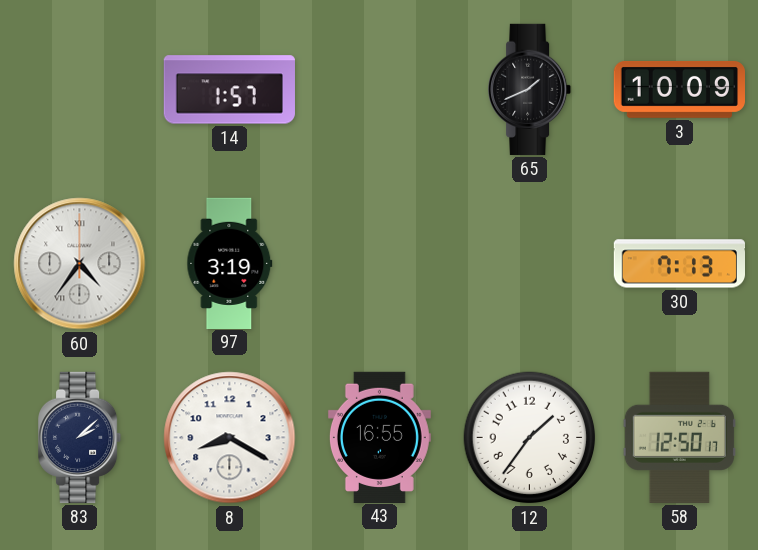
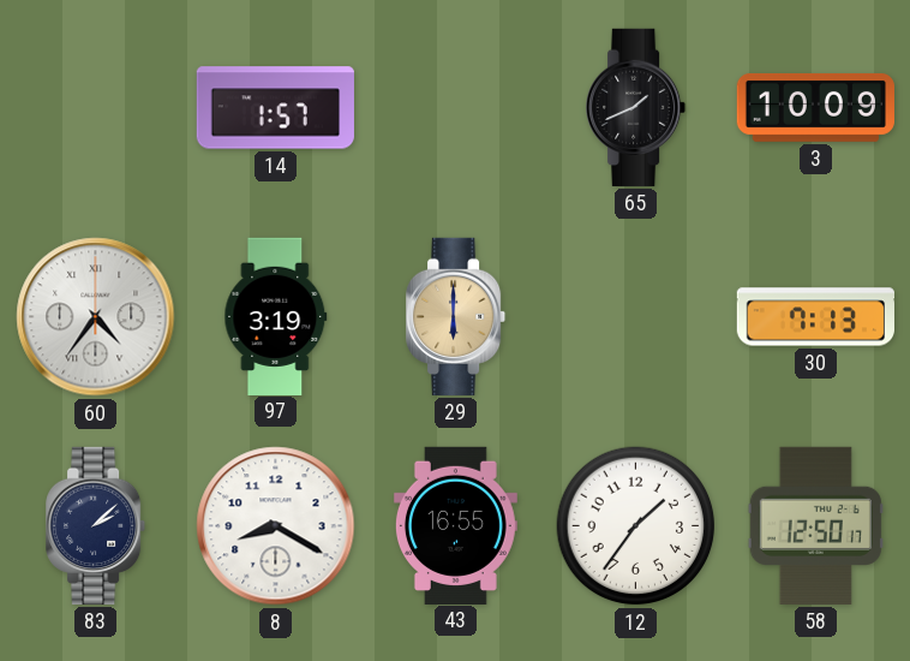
29: none -> 6:00 (457, 316)
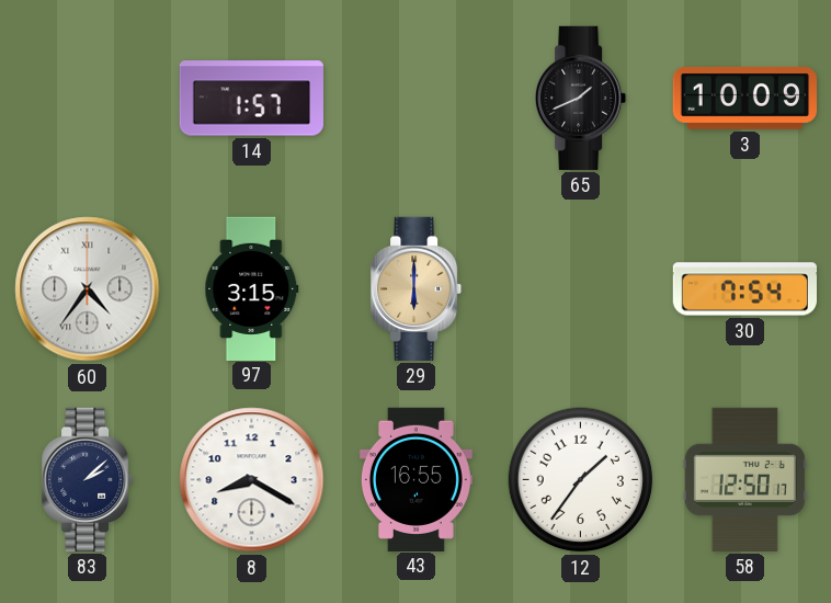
97: 3:19 -> 3:15 (252, 288)
30: 7:13 -> 7:54 (744, 289)
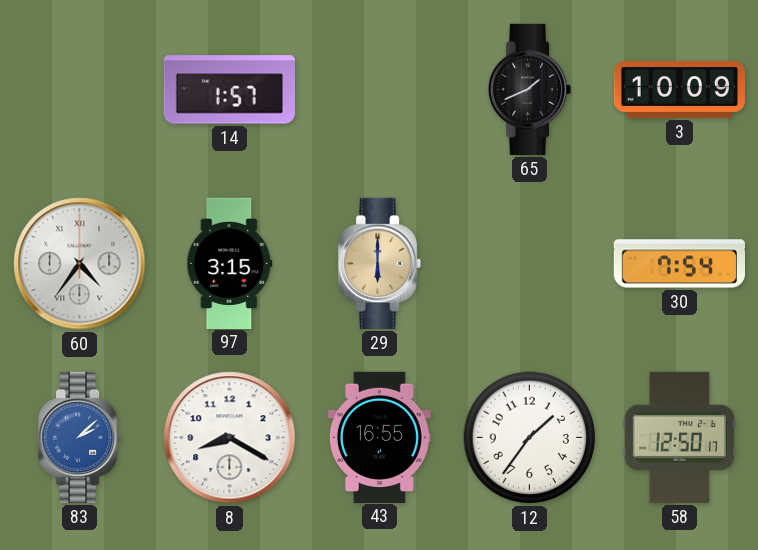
83 dial: navy -> blue (81, 437)
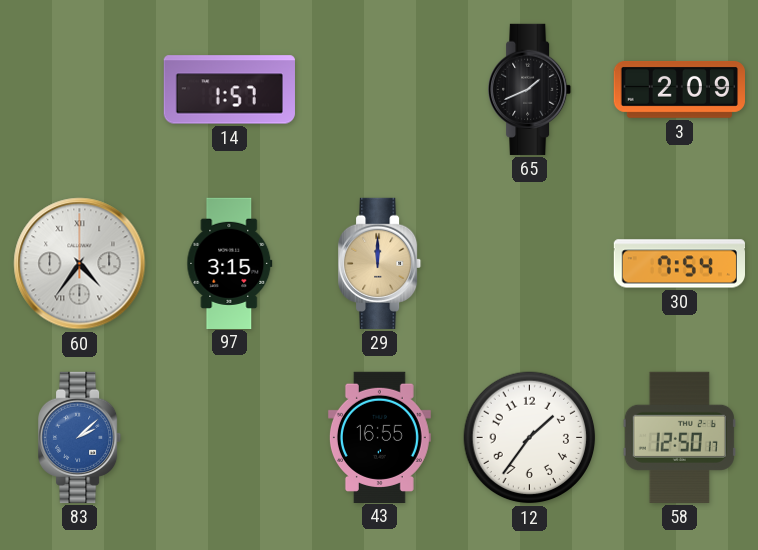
3: 10:09 -> 2:09 (679, 89)
29: 6:00 -> 12:00 (381, 263)
8: 8:20 -> none (230, 438)
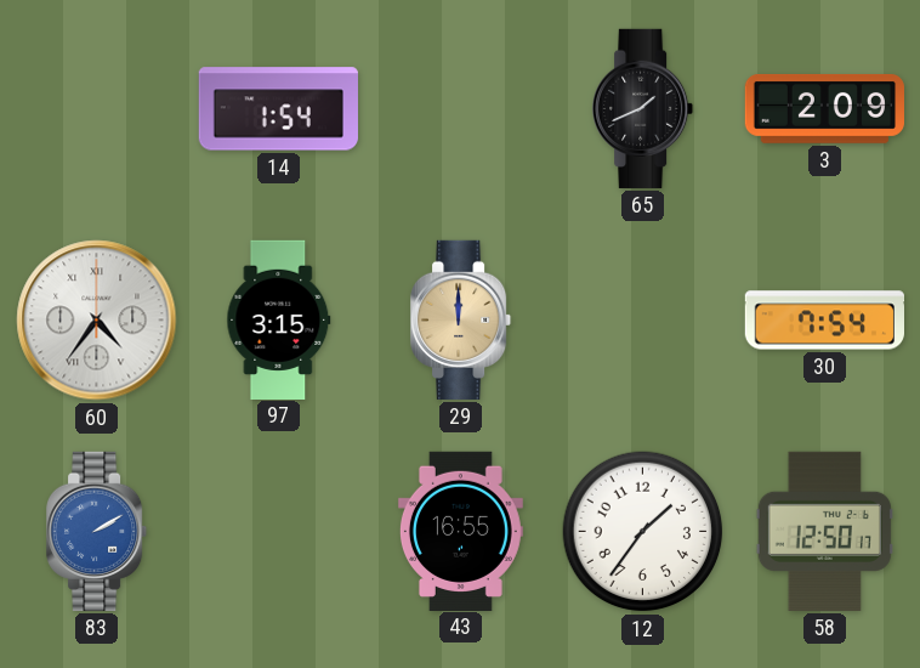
14: 1:57 -> 1:54 (278, 109)
83: 2:08 -> 2:10 (98, 531)
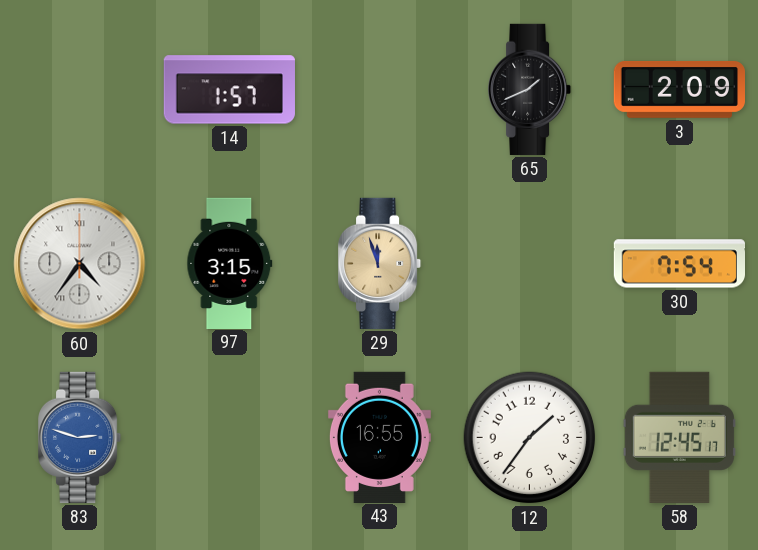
14: 1:54 -> 1:57 (229, 90)
29: 12:00 -> 11:57 (381, 263)
83: 2:10 -> 2:48 (81, 437)
58: 12:50 -> 12:45 (679, 437)
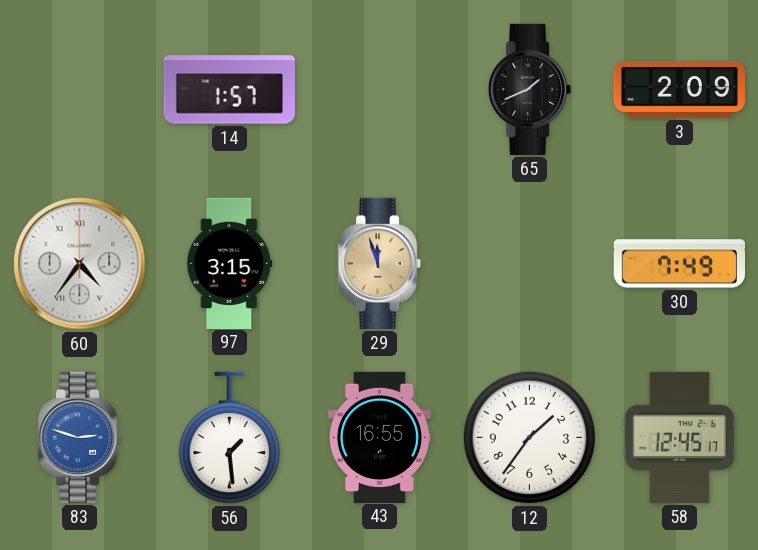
30: 7:54 -> 7:49 (679, 264)
56: none -> 1:29 (229, 438)
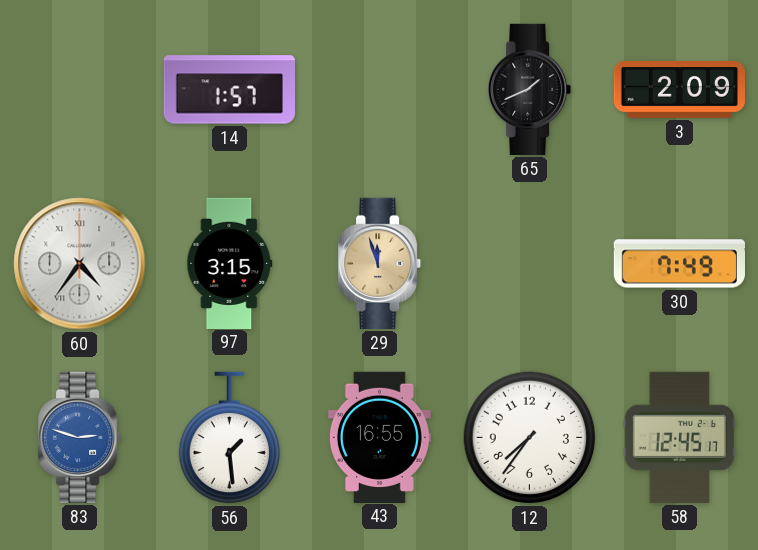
12: 1:36 -> 7:36 (530, 438)
